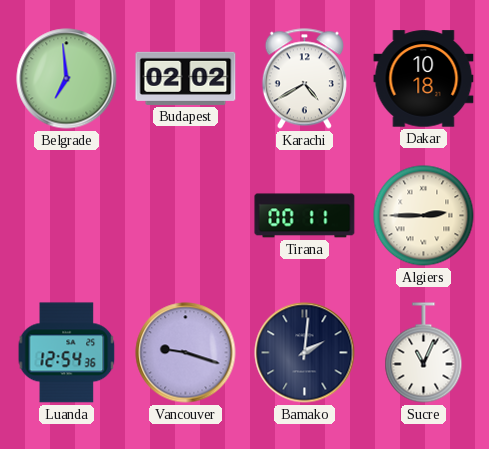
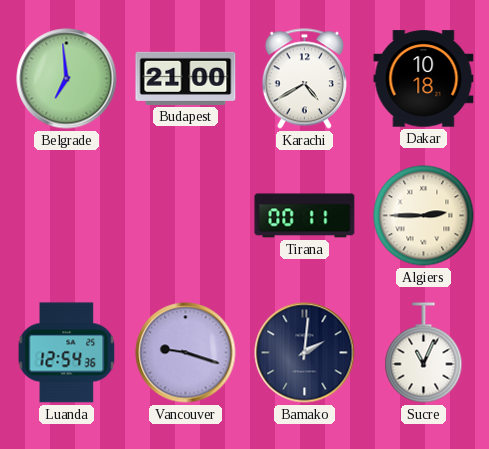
Budapest: 02:02 -> 21:00 (186, 78)
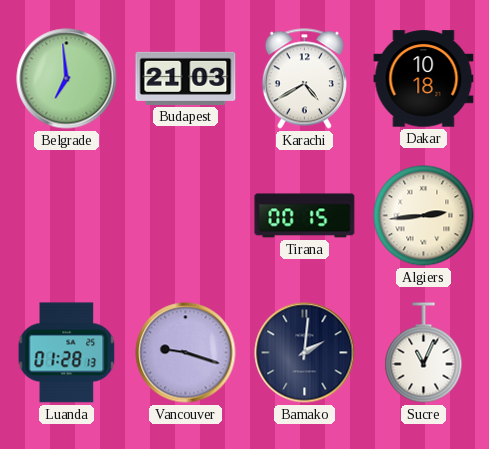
Budapest: 21:00 -> 21:03 (186, 78)
Tirana: 00:11 -> 00:15 (305, 216)
Algiers: 2:45 -> 2:44 (424, 216)
Luanda: 12:54 -> 01:28 (67, 353)
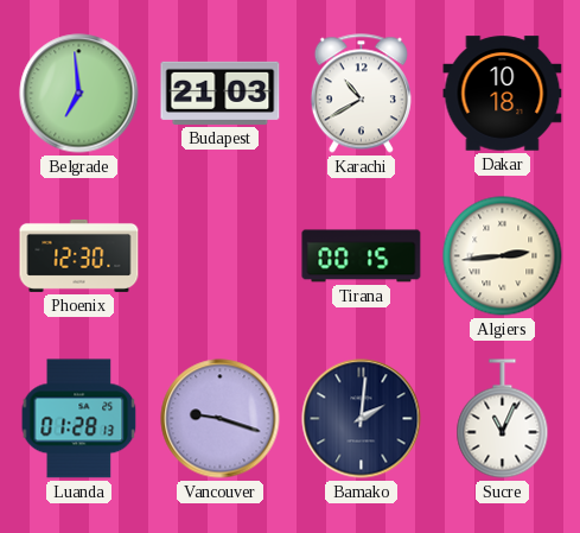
Karachi: 4:40 -> 10:40 (361, 94)
Phoenix: none -> 12:30 (79, 255)
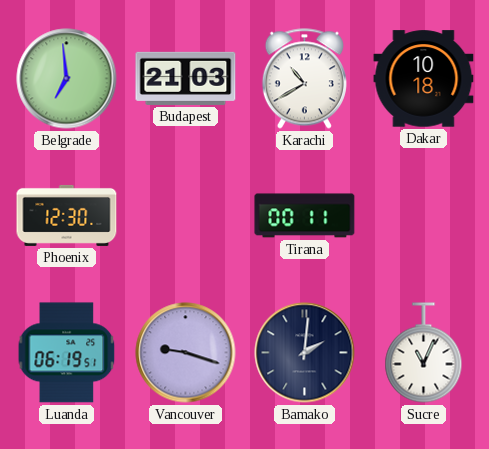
Tirana: 00:15 -> 00:11 (305, 216)
Algiers: 2:44 -> none (503, 256)
Luanda: 01:28 -> 06:19 (67, 353)
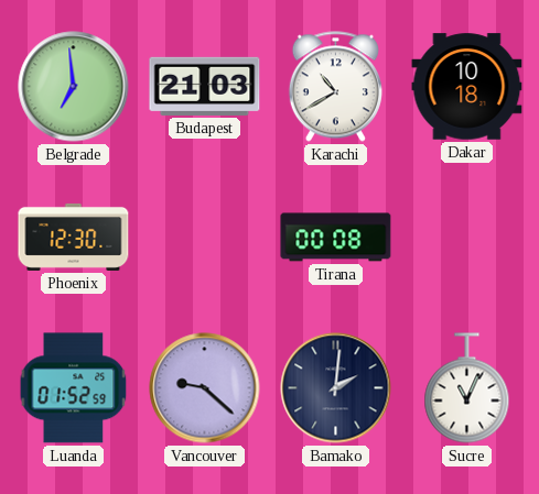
Tirana: 00:11 -> 00:08 (336, 238)
Luanda: 06:19 -> 01:52 (74, 388)
Vancouver: 9:18 -> 9:22 (205, 388)
